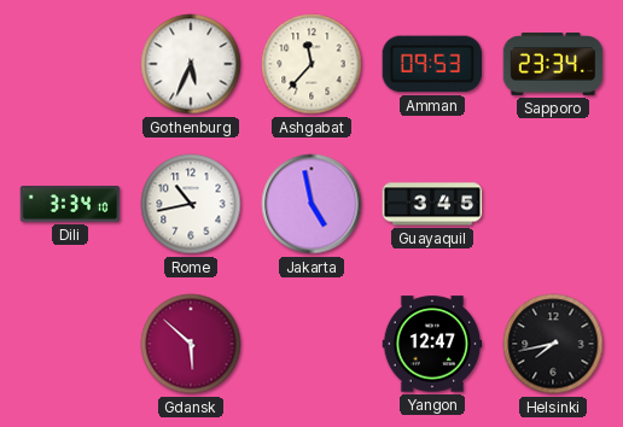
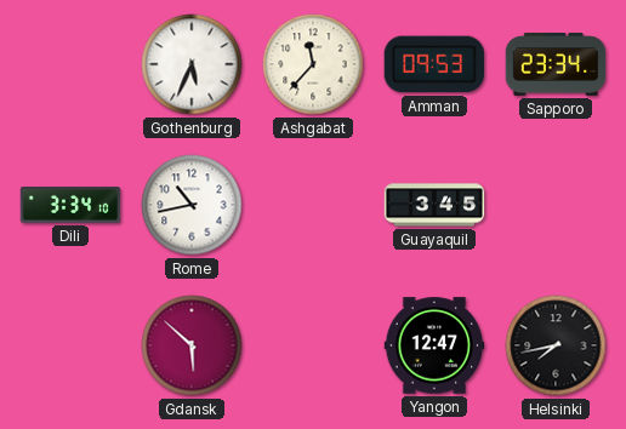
Jakarta: 4:58 -> none (311, 204)
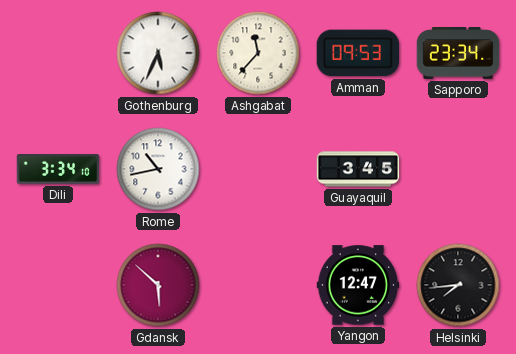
Helsinki: 7:43 -> 7:44 (458, 285)
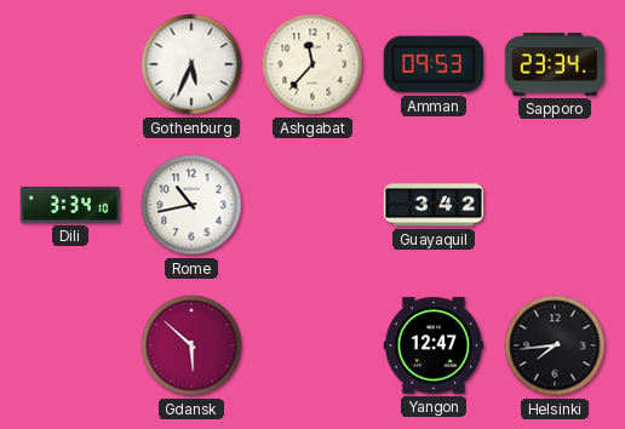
Guayaquil: 3:45 -> 3:42 (434, 205)
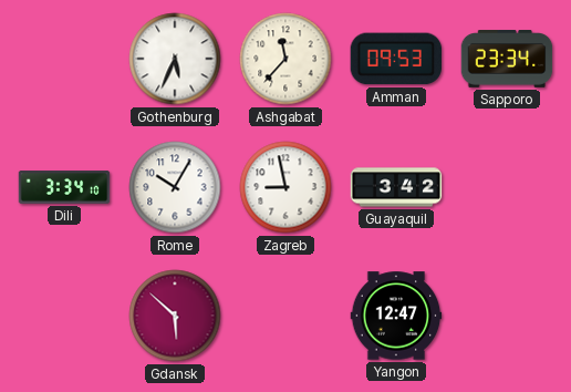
Rome: 10:43 -> 10:05 (175, 187)
Zagreb: none -> 8:58 (285, 187)
Helsinki: 7:44 -> none (555, 345)
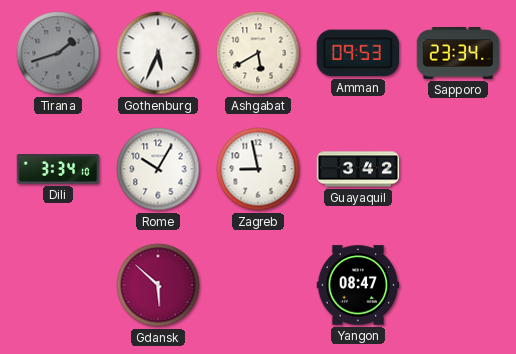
Tirana: none -> 1:42 (58, 53)
Ashgabat: 11:37 -> 5:40 (258, 53)
Yangon: 12:47 -> 08:47 (358, 285)
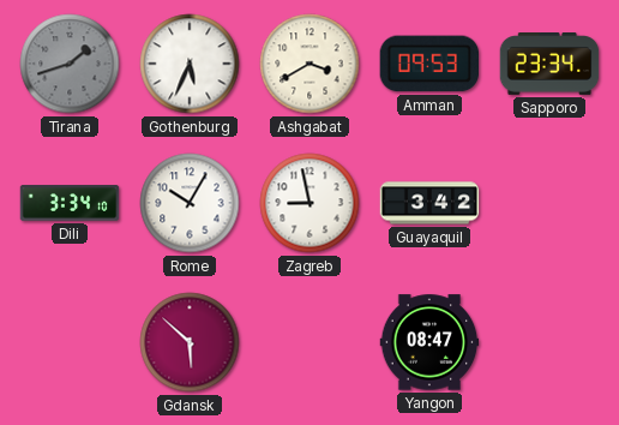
Ashgabat: 5:40 -> 3:40 (309, 64)
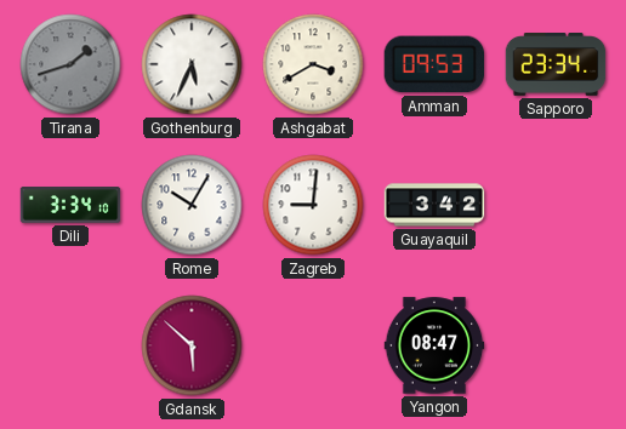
Zagreb: 8:58 -> 9:01 (313, 205)
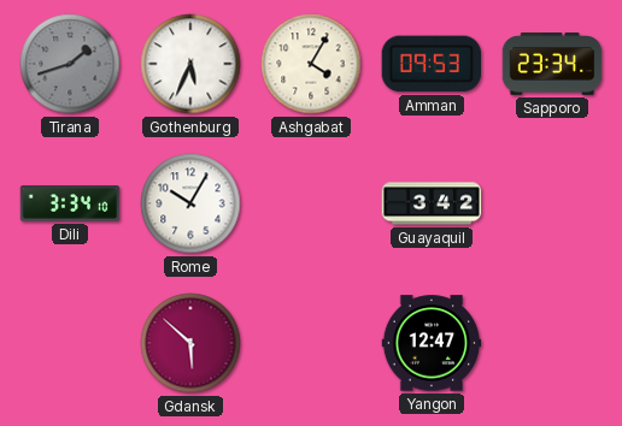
Ashgabat: 3:40 -> 4:05 (311, 64)
Zagreb: 9:01 -> none (313, 205)
Yangon: 08:47 -> 12:47 (432, 343)
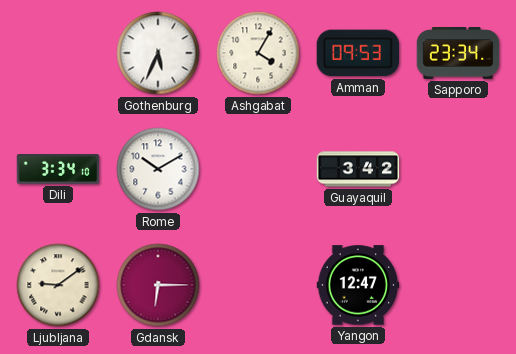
Tirana: 1:42 -> none (70, 64)
Rome: 10:05 -> 10:10 (158, 169)
Ljubljana: none -> 9:09 (58, 285)
Gdansk: 5:52 -> 6:15 (158, 285)
